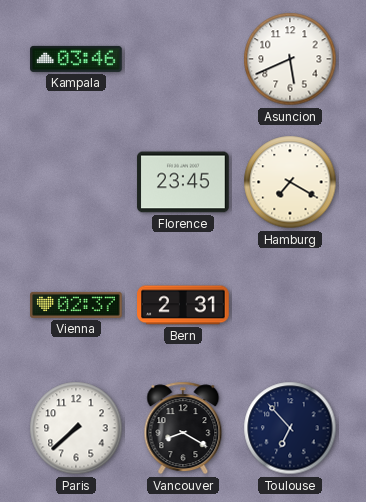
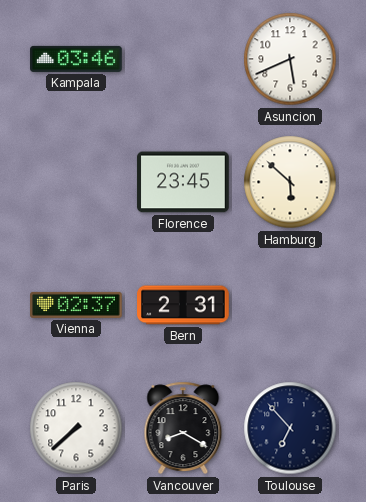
Hamburg: 7:20 -> 5:52 (290, 182)
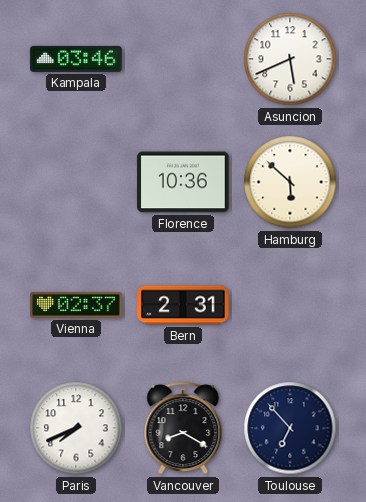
Florence: 23:45 -> 10:36 (183, 182)
Paris: 7:38 -> 7:41 (76, 428)
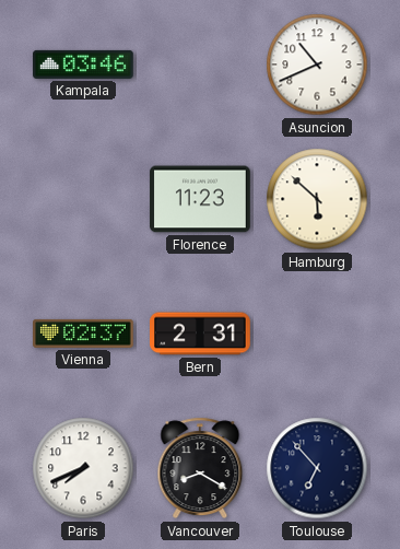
Asuncion: 5:41 -> 10:41 (317, 65)
Florence: 10:36 -> 11:23 (200, 199)
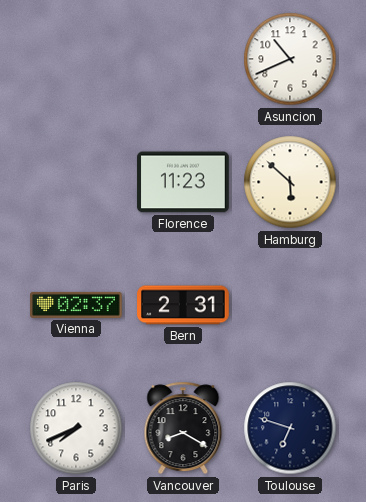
Kampala: 03:46 -> none (83, 65)
Toulouse: 6:53 -> 6:48 (290, 428)
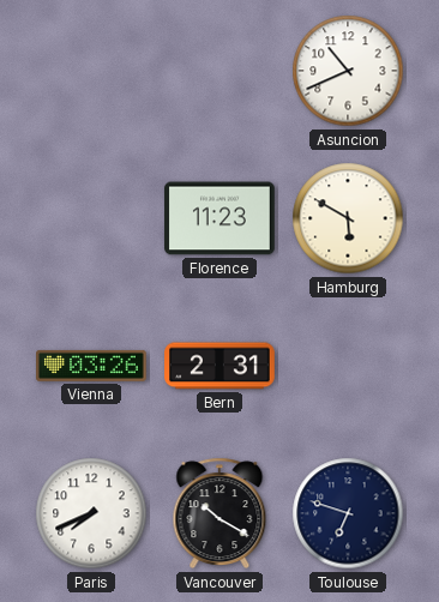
Hamburg: 5:52 -> 5:50 (348, 218)
Vienna: 02:37 -> 03:26 (91, 366)
Vancouver: 8:20 -> 10:20 (220, 513)
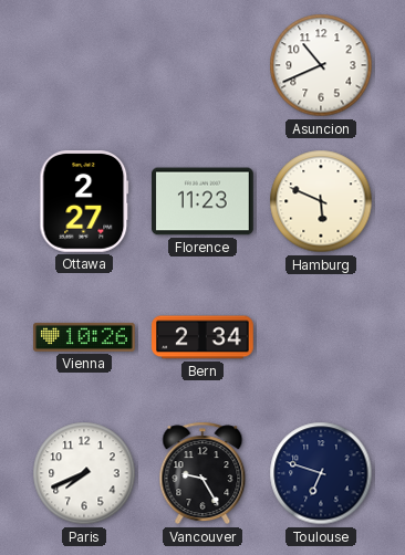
Ottawa: none -> 2:27 (84, 201)
Hamburg: 5:50 -> 5:49 (321, 201)
Vienna: 03:26 -> 10:26 (84, 337)
Bern: 2:31 -> 2:34 (202, 337)
Vancouver: 10:20 -> 9:25 (202, 473)
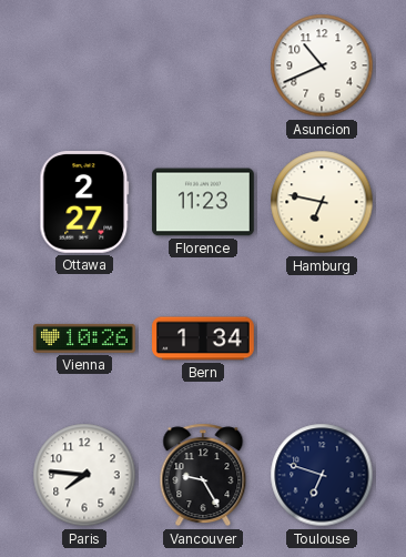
Hamburg: 5:49 -> 6:47 (322, 202)
Bern: 2:34 -> 1:34 (203, 338)
Paris: 7:41 -> 7:46 (84, 475)
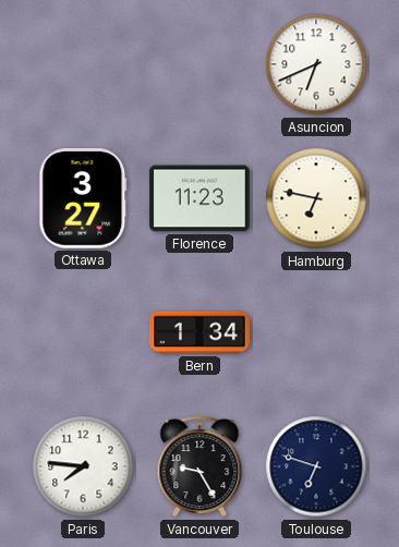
Asuncion: 10:41 -> 6:41 (316, 64)
Ottawa: 2:27 -> 3:27 (83, 198)
Vienna: 10:26 -> none (84, 338)
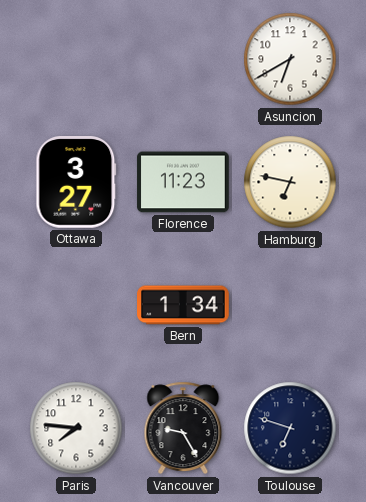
Asuncion: 6:41 -> 6:40 (290, 59)
